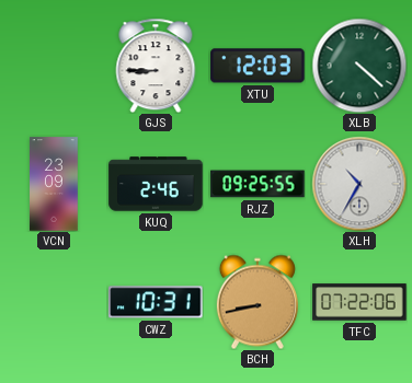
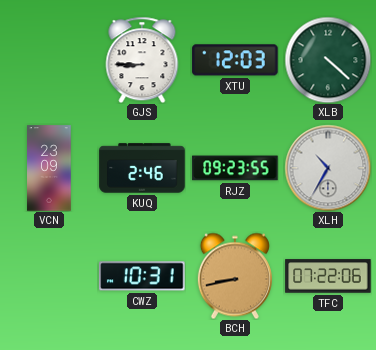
RJZ: 09:25 -> 09:23 (235, 168)
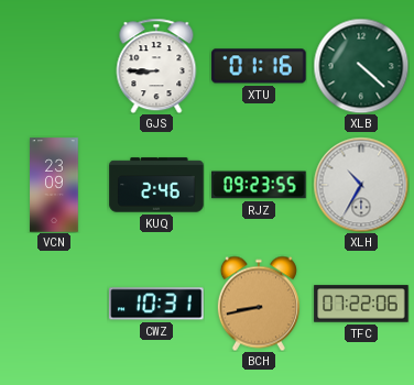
XTU: 12:03 -> 01:16 (259, 66)
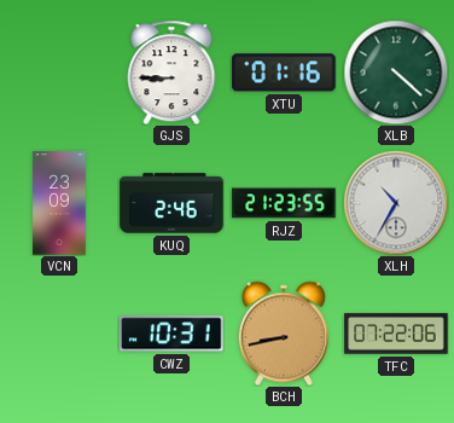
RJZ: 09:23 -> 21:23 (284, 203)
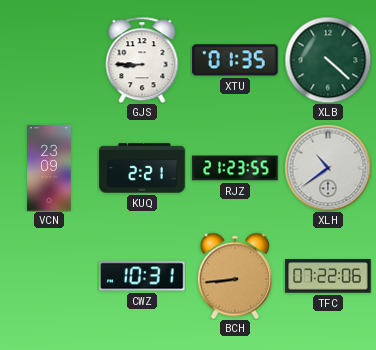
XTU: 01:16 -> 01:35 (235, 60)
KUQ: 2:46 -> 2:21 (142, 168)
XLH: 10:35 -> 10:39 (328, 168)
BCH: 8:43 -> 8:44 (235, 276)
